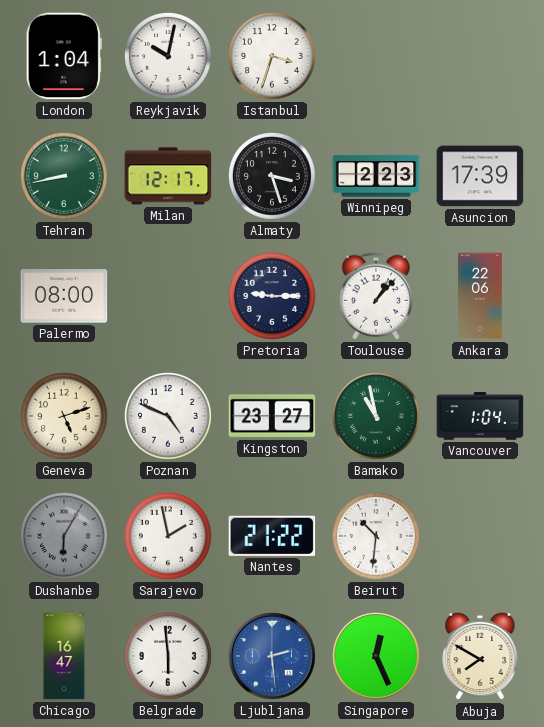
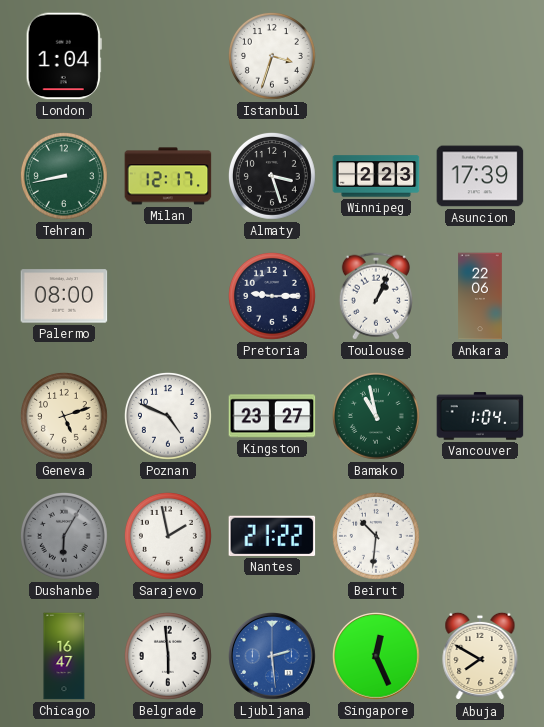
Reykjavik: 10:02 -> none (168, 56)
Toulouse: 1:07 -> 1:04 (376, 296)
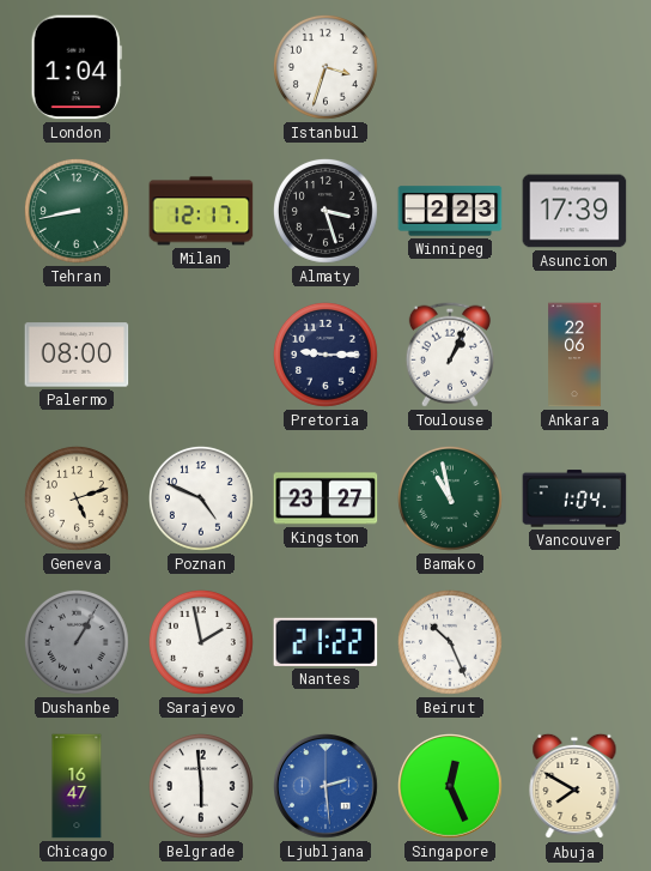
Dushanbe: 6:05 -> 1:05 (77, 642)
Beirut: 10:31 -> 10:26 (450, 642)
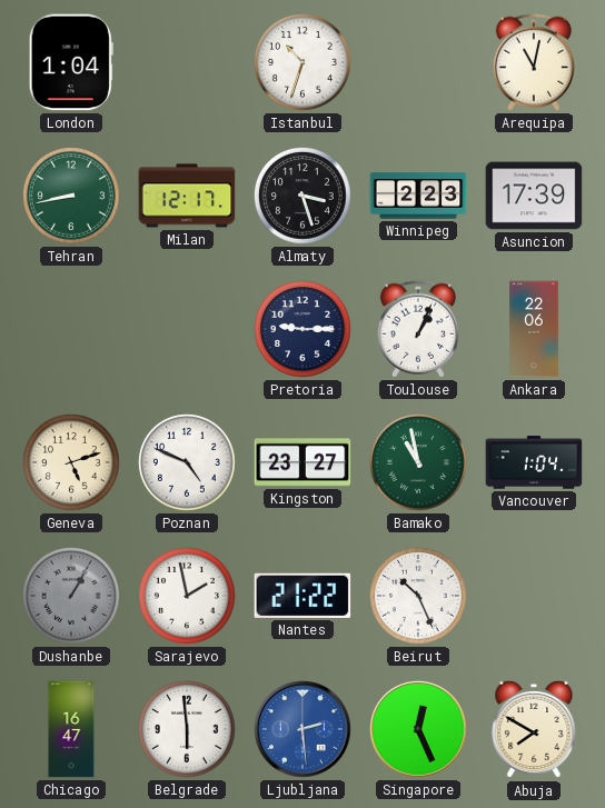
Istanbul: 3:33 -> 10:33 (302, 62)
Arequipa: none -> 11:02 (534, 62)
Palermo: 08:00 -> none (77, 355)
